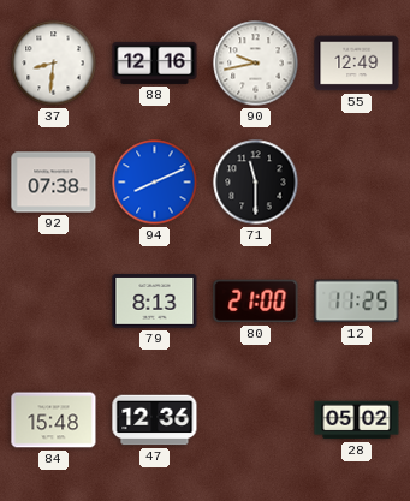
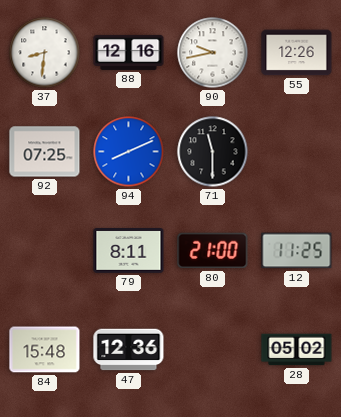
55: 12:49 -> 12:26 (297, 53)
92: 07:38 -> 07:25 (45, 152)
79: 8:13 -> 8:11 (129, 251)
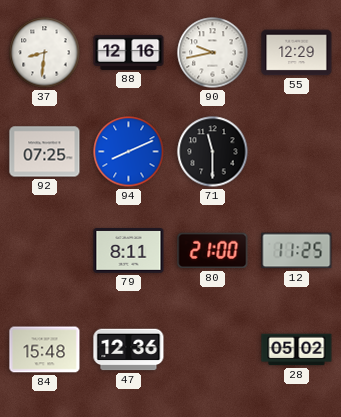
55: 12:26 -> 12:29 (297, 53)
